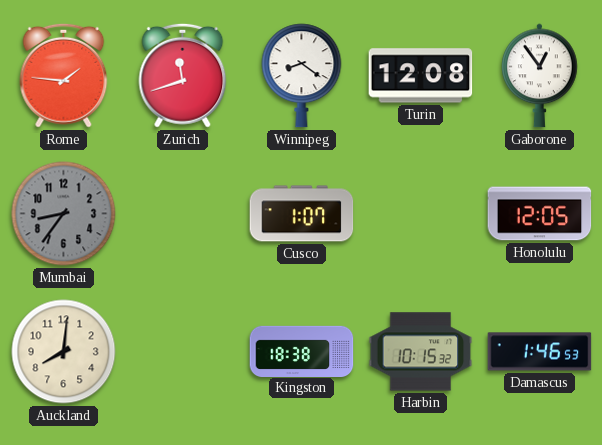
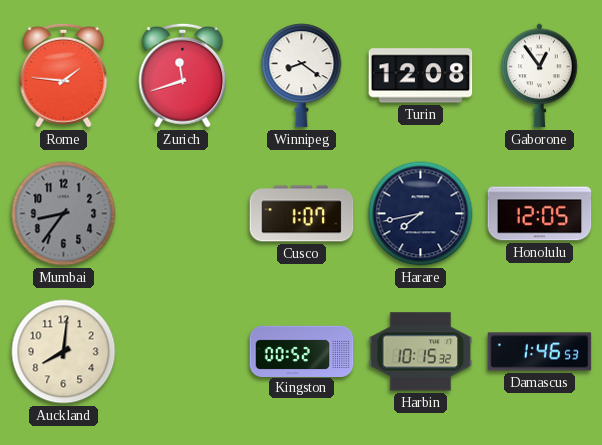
Harare: none -> 7:43 (421, 214)
Kingston: 18:38 -> 00:52 (302, 351)
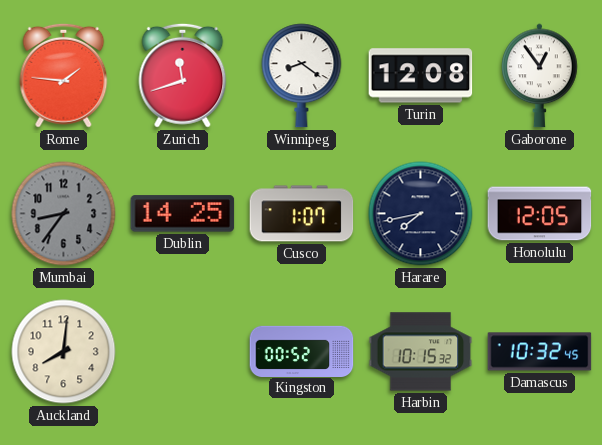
Dublin: none -> 14:25 (183, 214)
Damascus: 1:46 -> 10:32 (540, 352)
